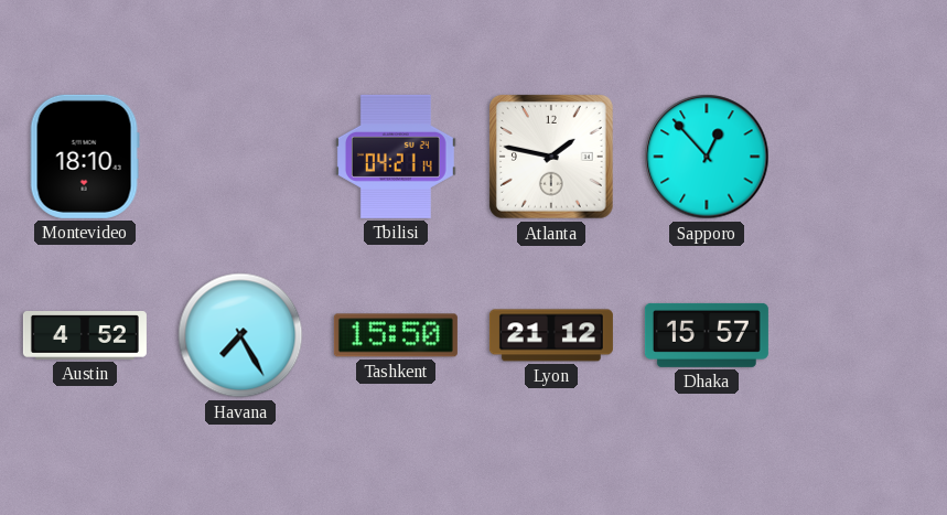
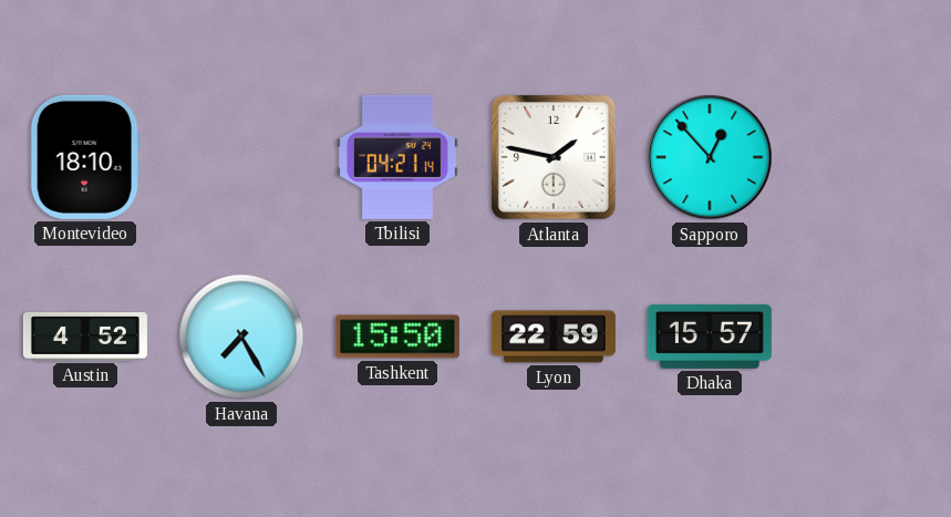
Lyon: 21:12 -> 22:59 (554, 337)
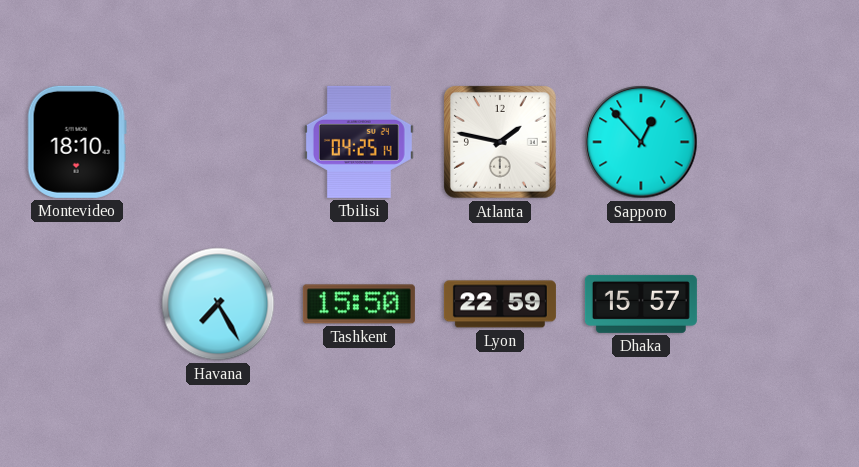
Tbilisi: 04:21 -> 04:25 (359, 142)
Austin: 4:52 -> none (85, 337)
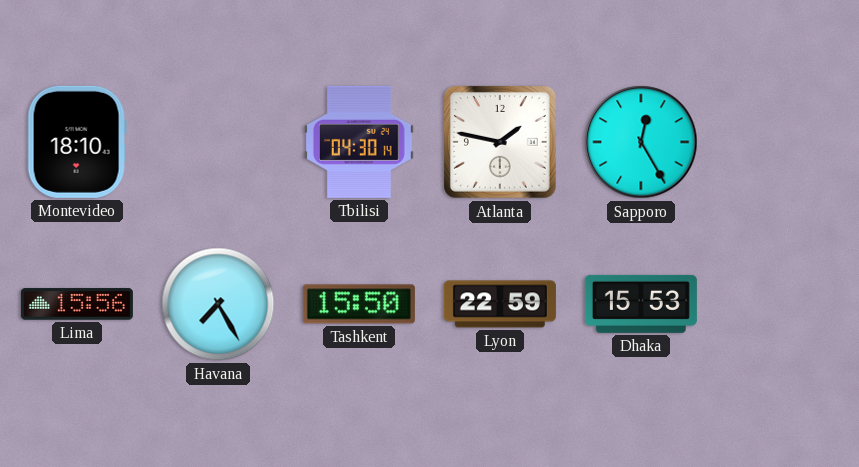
Tbilisi: 04:25 -> 04:30 (359, 142)
Sapporo: 12:53 -> 12:25 (641, 142)
Lima: none -> 15:56 (77, 304)
Dhaka: 15:57 -> 15:53 (641, 304)
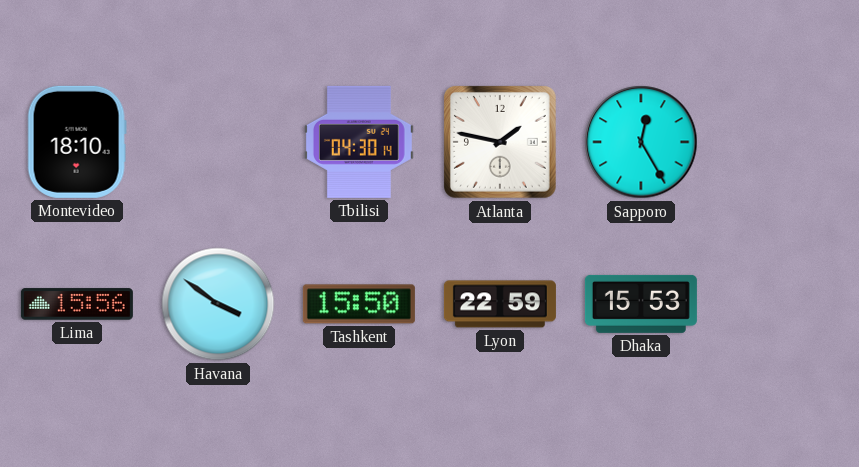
Havana: 7:25 -> 3:51 (218, 304)
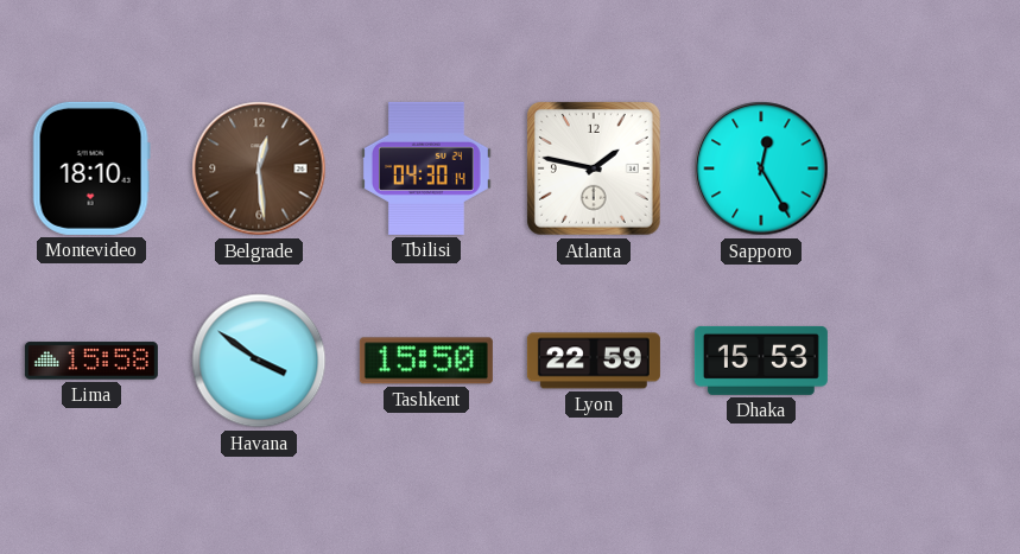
Belgrade: none -> 12:29 (259, 168)
Lima: 15:56 -> 15:58 (91, 361)
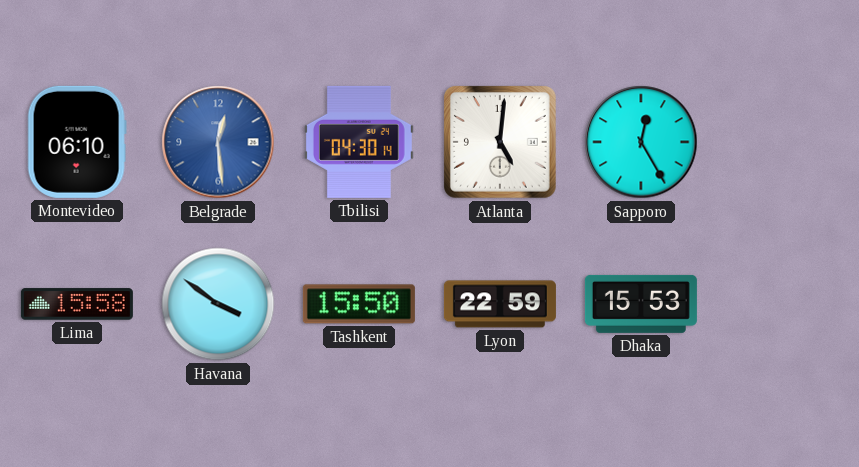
Montevideo: 18:10 -> 06:10 (77, 142)
Belgrade dial: brown -> blue (218, 142)
Atlanta: 1:47 -> 5:01 (500, 142)
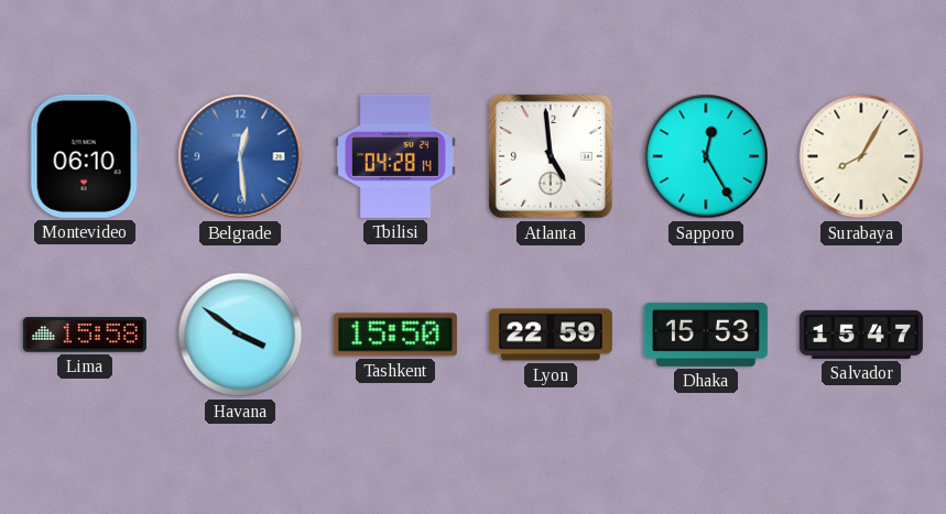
Tbilisi: 04:30 -> 04:28 (395, 156)
Atlanta: 5:01 -> 4:59 (551, 156)
Surabaya: none -> 8:05 (861, 156)
Salvador: none -> 15:47 (861, 335)
